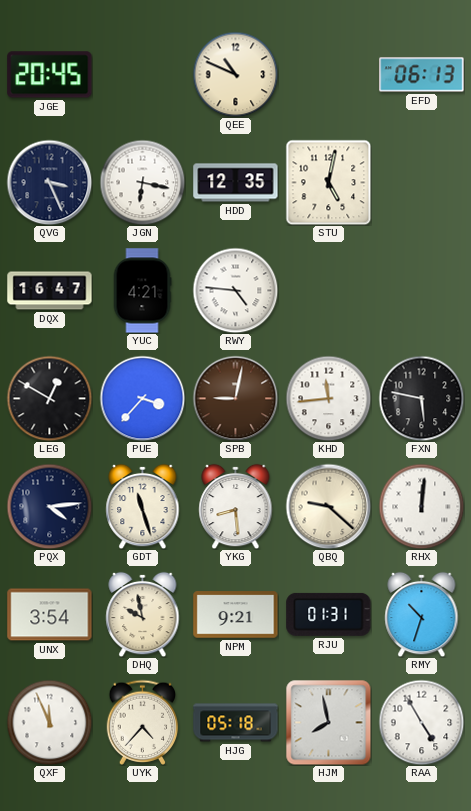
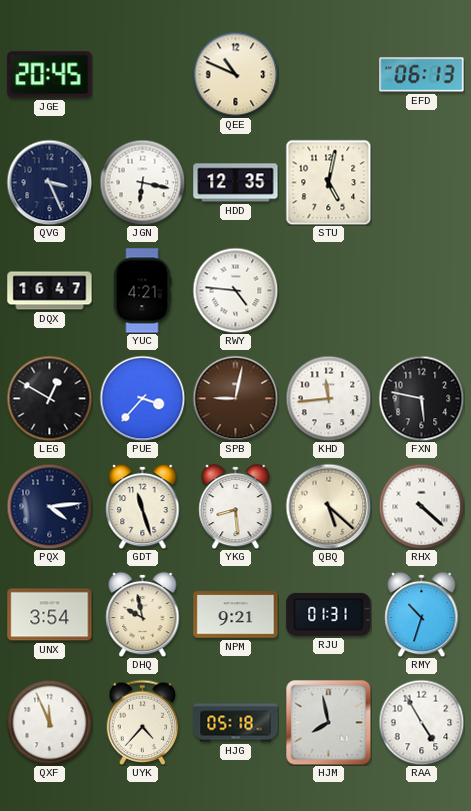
QBQ: 9:22 -> 5:22 (328, 506)
RHX: 12:01 -> 4:22 (421, 506)
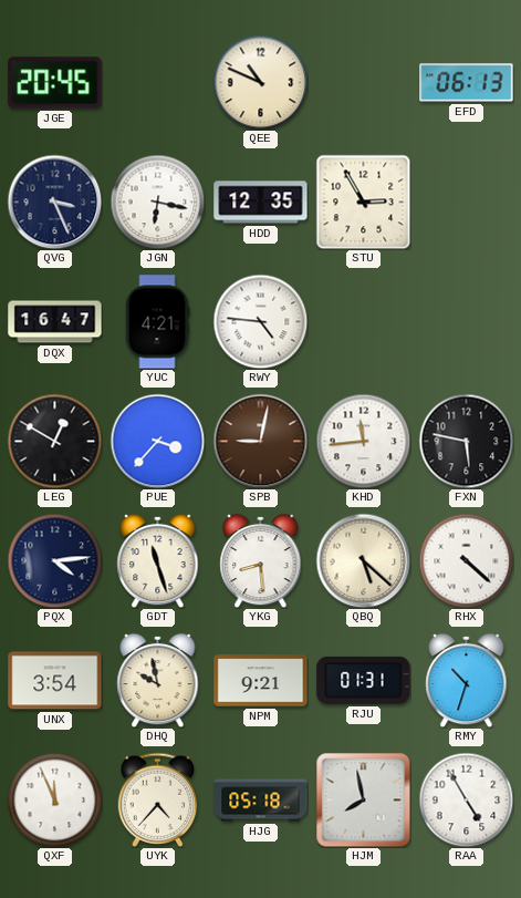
STU: 5:02 -> 2:55 (363, 202)
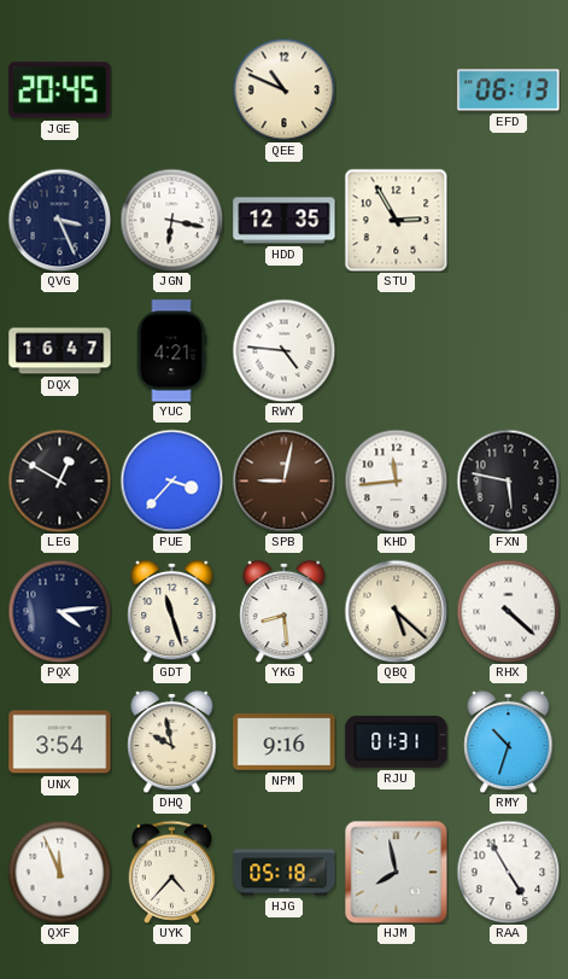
NPM: 9:21 -> 9:16 (285, 742)
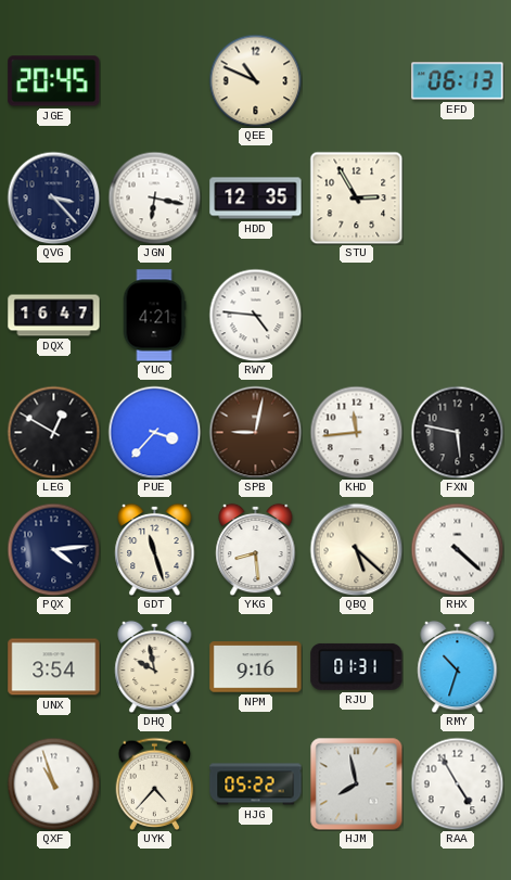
QVG: 3:26 -> 3:23 (53, 197)
QXF: 11:56 -> 10:57 (53, 783)
HJG: 05:18 -> 05:22 (256, 785)
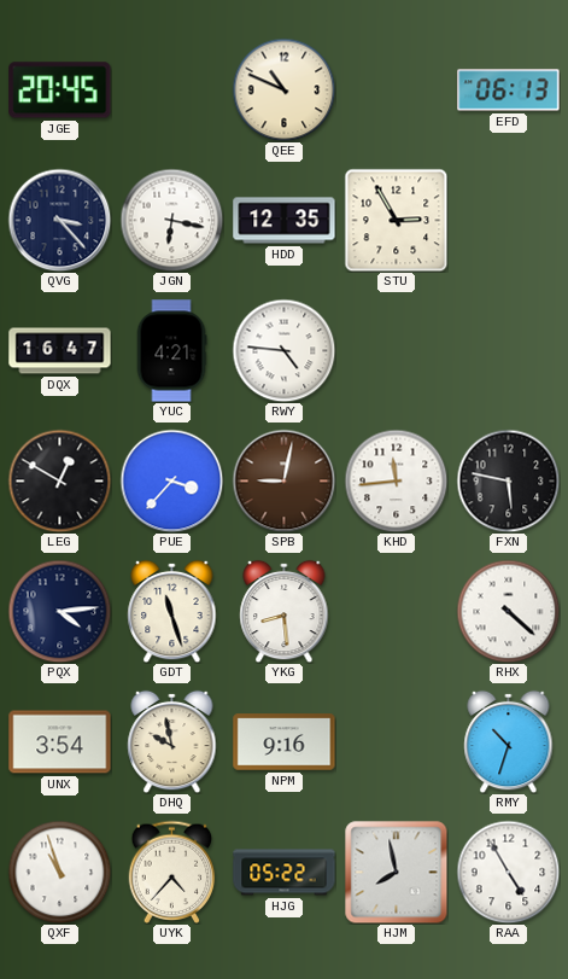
QBQ: 5:22 -> none (356, 549)
RJU: 01:31 -> none (357, 666)
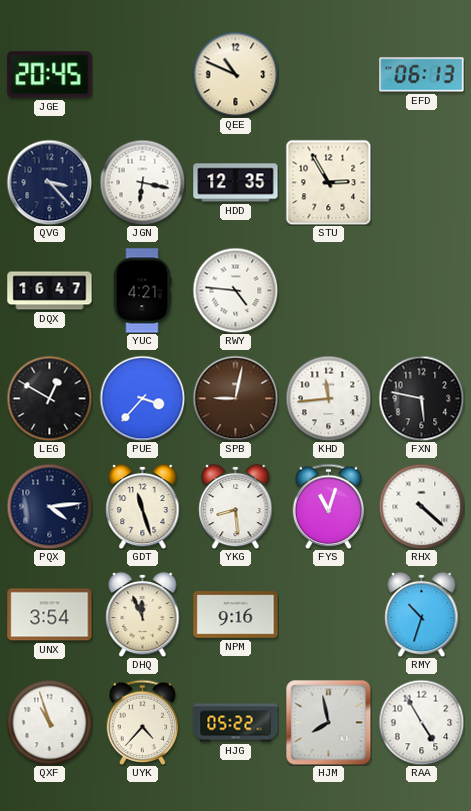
FYS: none -> 11:03 (329, 506)
DHQ: 9:58 -> 11:56 (143, 614)
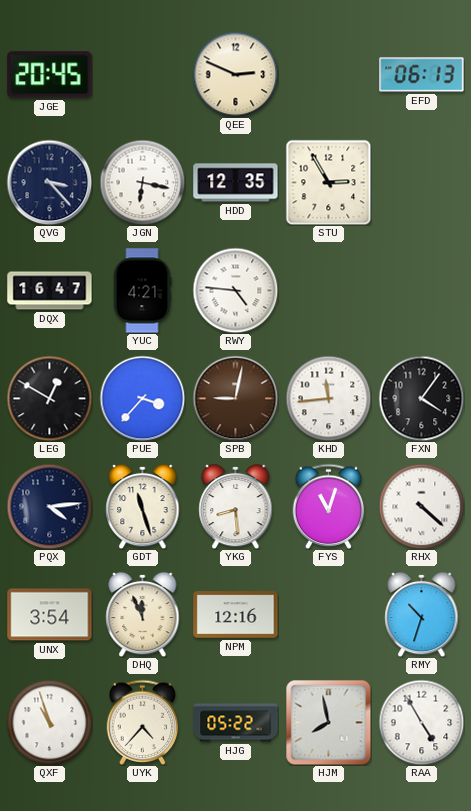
QEE: 10:49 -> 2:49 (235, 74)
FXN: 5:47 -> 4:06 (421, 398)
NPM: 9:16 -> 12:16 (236, 615)
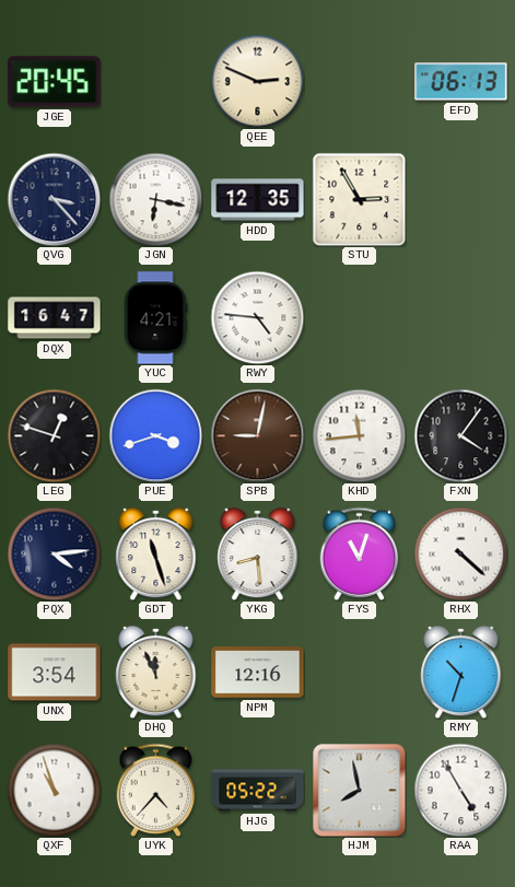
LEG: 12:50 -> 12:48 (54, 435)
PUE: 3:37 -> 3:42 (155, 435)
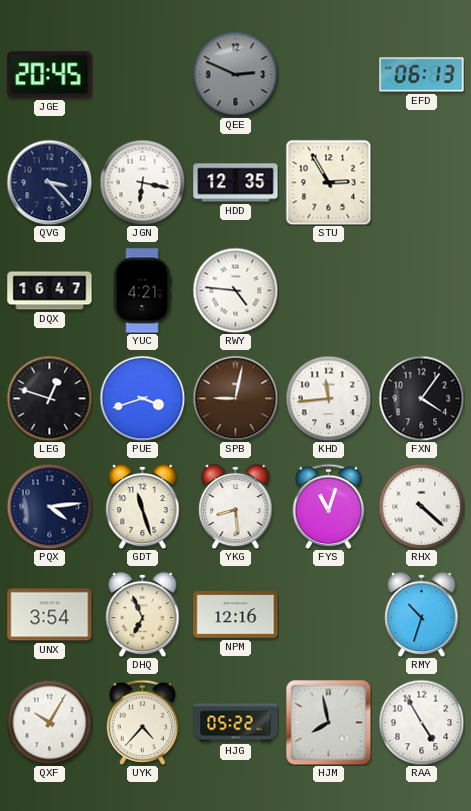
QEE dial: cream -> grey (235, 74)
DHQ: 11:56 -> 6:56 (143, 614)
QXF: 10:57 -> 10:05 (49, 722)
